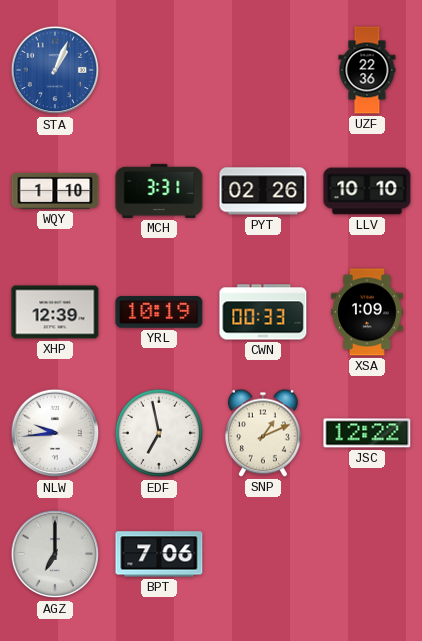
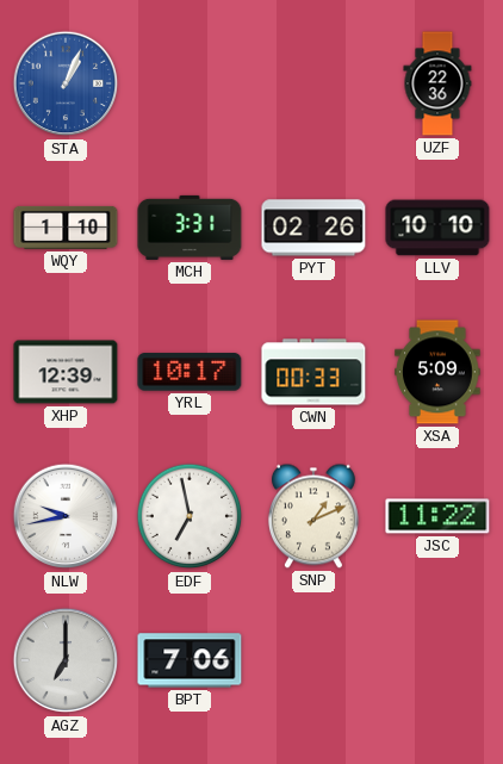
YRL: 10:19 -> 10:17 (190, 372)
XSA: 1:09 -> 5:09 (437, 372)
NLW: 9:44 -> 9:43 (66, 516)
JSC: 12:22 -> 11:22 (437, 516)
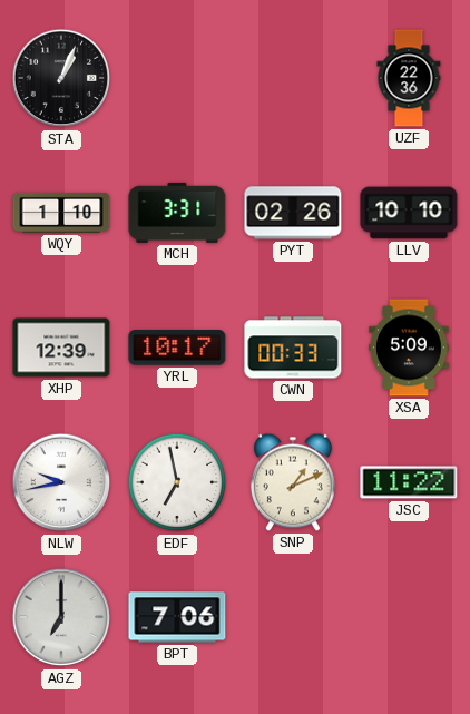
STA dial: blue -> black (61, 78)
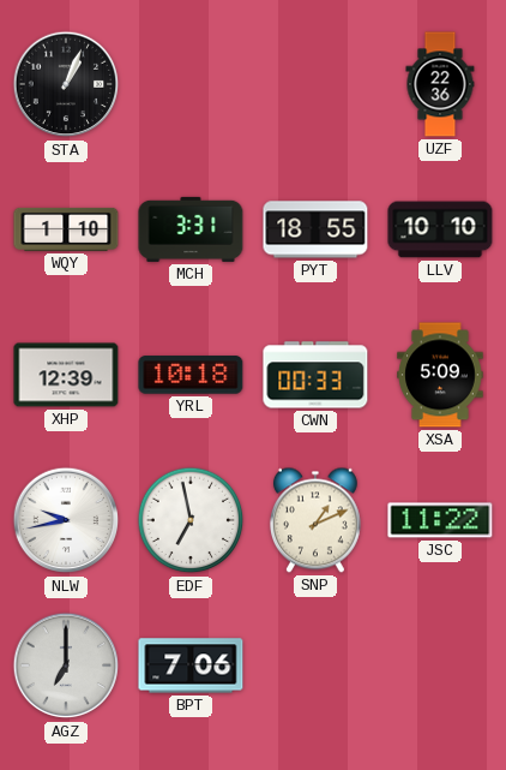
PYT: 02:26 -> 18:55 (315, 229)
YRL: 10:17 -> 10:18 (191, 375)
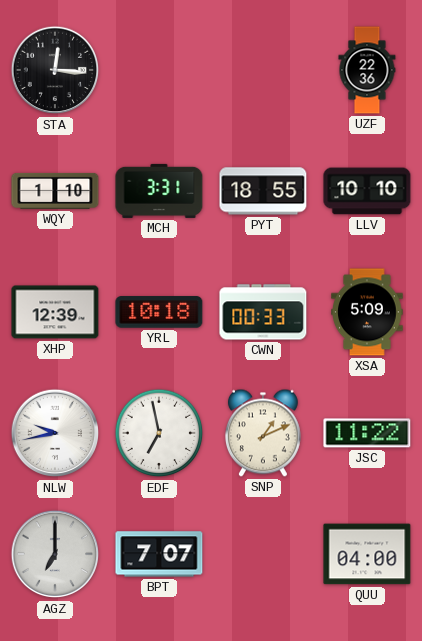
STA: 1:04 -> 12:16 (55, 70)
BPT: 7:06 -> 7:07 (159, 554)
QUU: none -> 04:00 (367, 554)
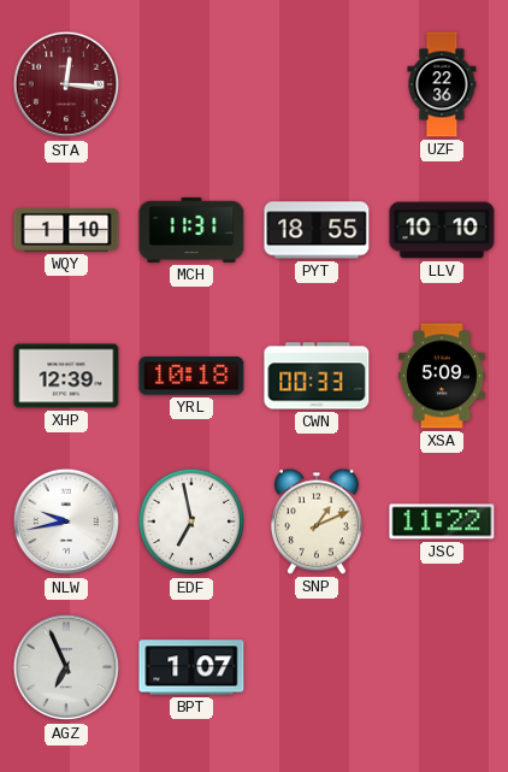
STA dial: black -> burgundy (66, 84)
MCH: 3:31 -> 11:31 (191, 230)
AGZ: 7:00 -> 6:56 (66, 667)
BPT: 7:07 -> 1:07 (191, 667)
QUU: 04:00 -> none (367, 554)
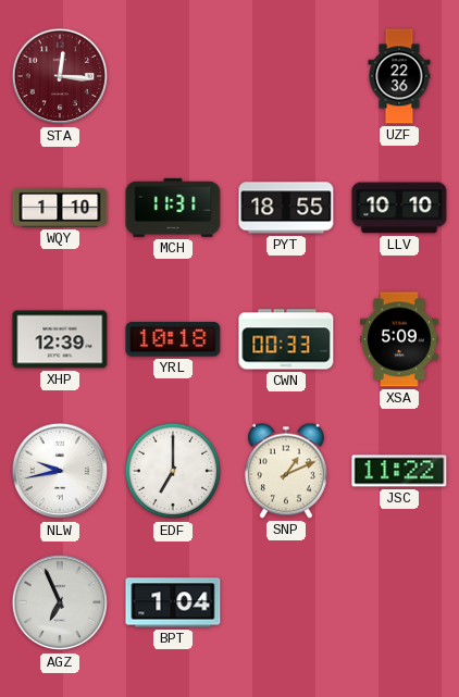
EDF: 6:58 -> 7:00 (173, 471)
BPT: 1:07 -> 1:04 (173, 602)
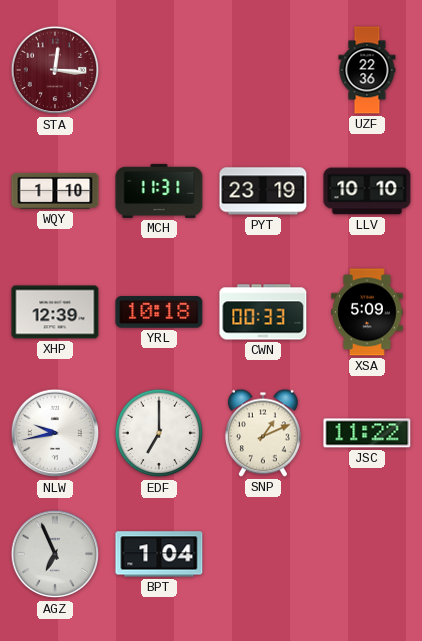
PYT: 18:55 -> 23:19 (263, 191)
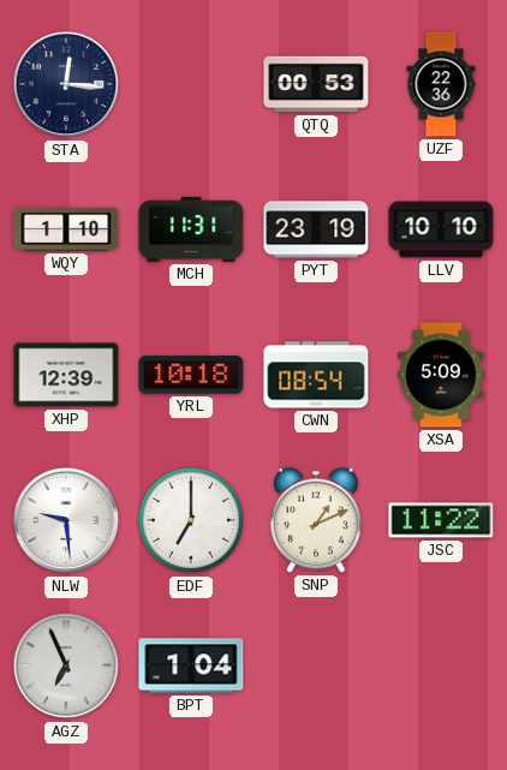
STA dial: burgundy -> navy (66, 84)
QTQ: none -> 00:53 (316, 84)
CWN: 00:33 -> 08:54 (316, 375)
NLW: 9:43 -> 9:29 (66, 520)
